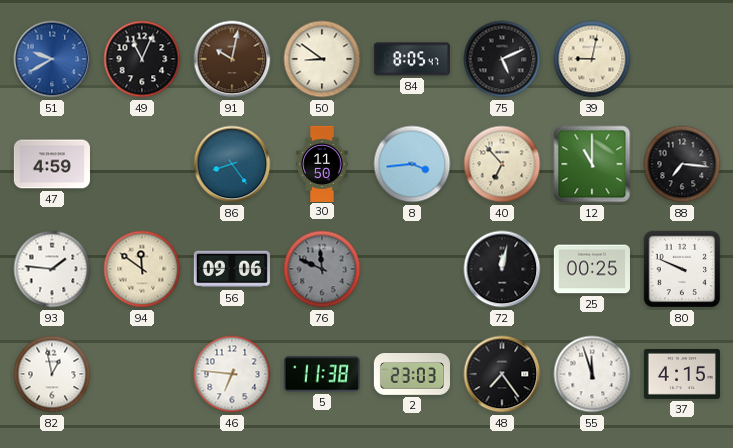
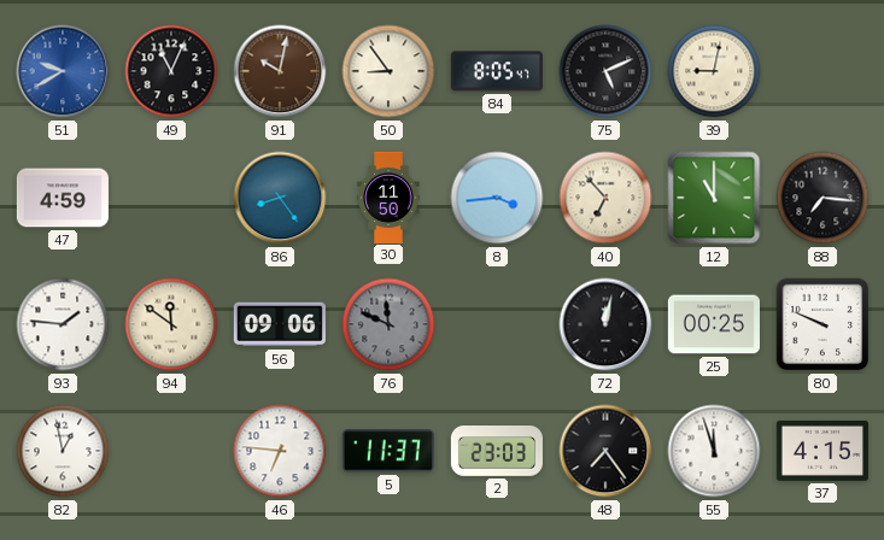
50: 8:51 -> 8:54 (388, 71)
5: 11:38 -> 11:37 (388, 451)
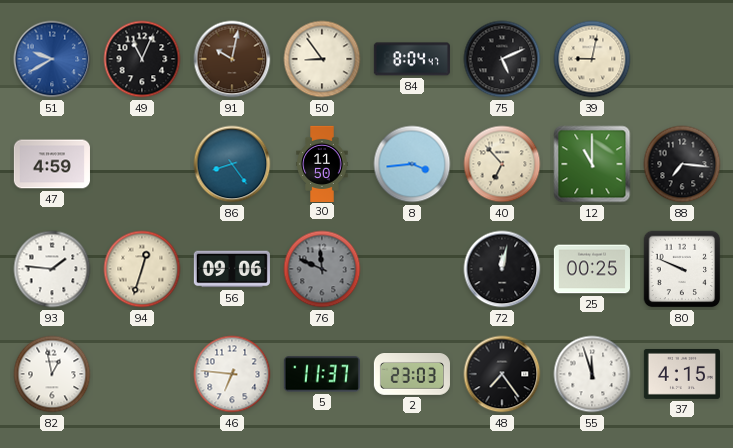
84: 8:05 -> 8:04 (412, 59)
94: 11:51 -> 12:33 (142, 269)
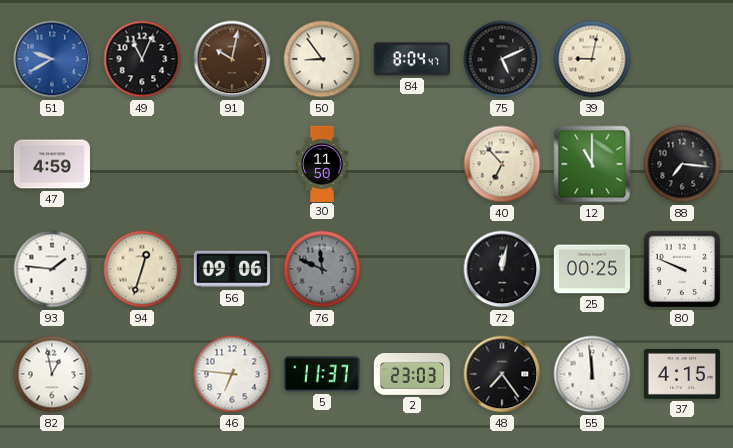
86: 8:24 -> none (232, 164)
8: 3:44 -> none (412, 164)
55: 11:57 -> 11:59 (592, 374)
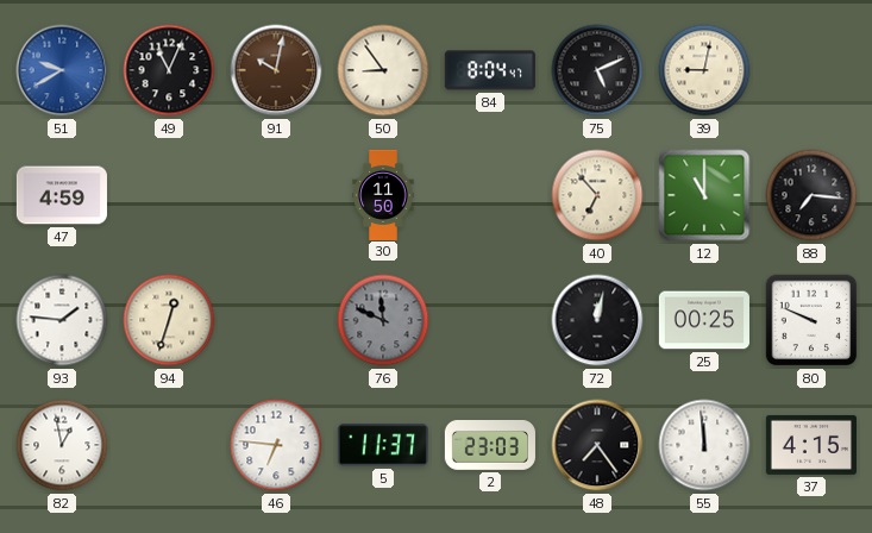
56: 09:06 -> none (232, 269)
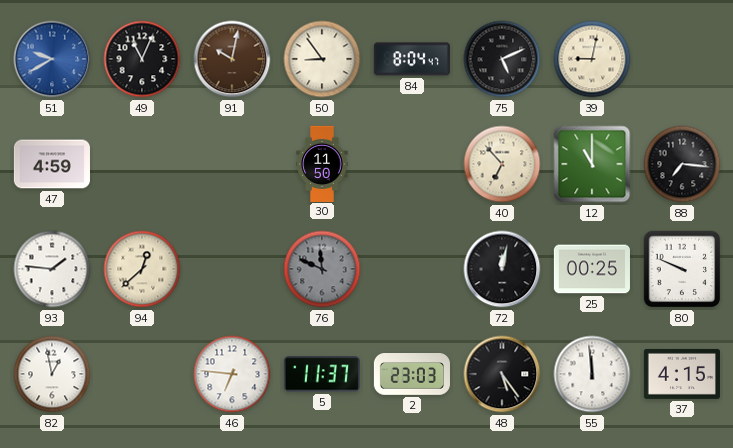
94: 12:33 -> 12:38 (142, 269)
48: 7:24 -> 5:24 (502, 374)
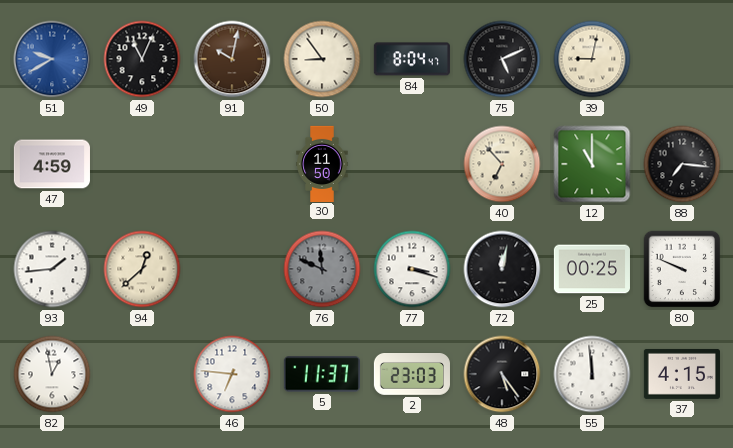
93: 1:46 -> 1:44 (52, 269)
77: none -> 3:18 (412, 269)
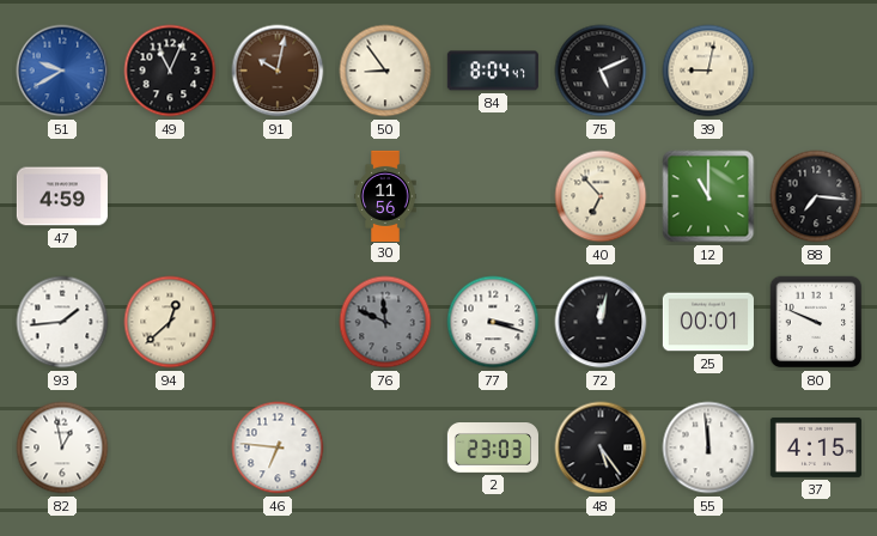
30: 11:50 -> 11:56 (385, 195)
25: 00:25 -> 00:01 (708, 322)
5: 11:37 -> none (322, 374)
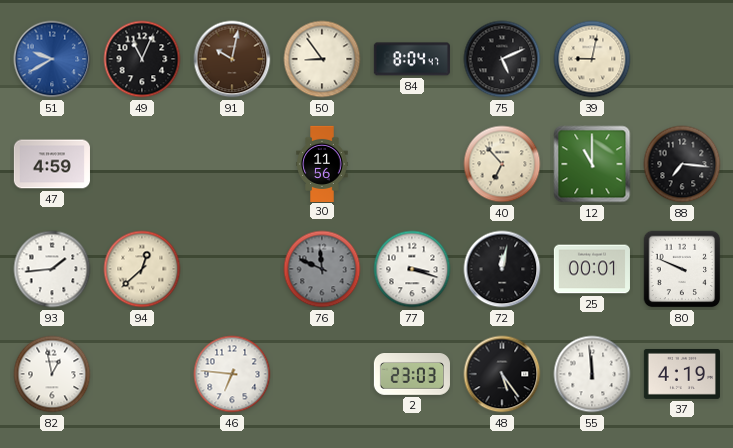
37: 4:15 -> 4:19 (682, 374)
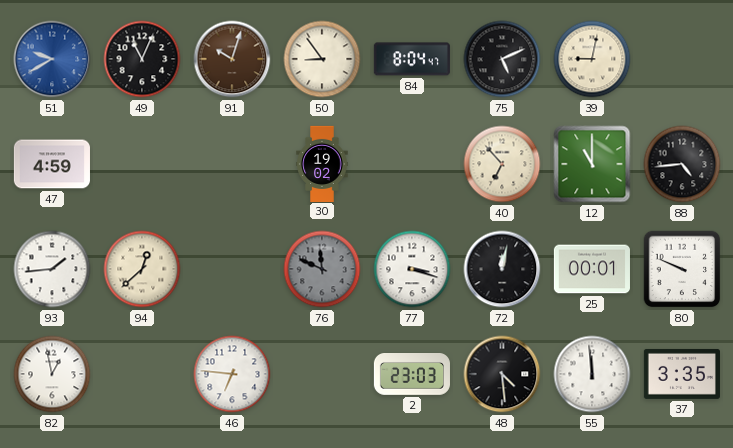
91: 10:02 -> 10:03 (232, 59)
30: 11:56 -> 19:02 (322, 163)
88: 7:16 -> 4:44 (682, 164)
48: 5:24 -> 4:29 (502, 374)
37: 4:19 -> 3:35 (682, 374)
